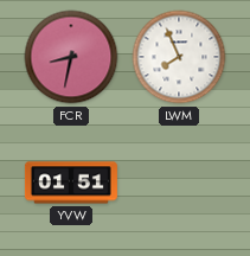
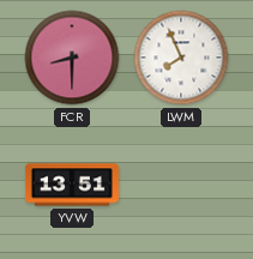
FCR: 8:32 -> 8:30 (72, 58)
YVW: 01:51 -> 13:51 (72, 185)
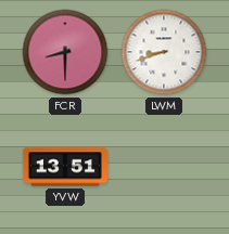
LWM: 7:56 -> 8:42 (164, 52)
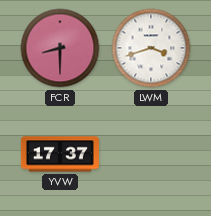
LWM: 8:42 -> 3:42 (151, 48)
YVW: 13:51 -> 17:37 (60, 154)
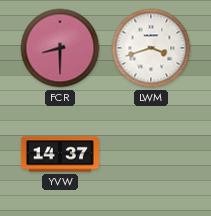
YVW: 17:37 -> 14:37 (60, 154)
